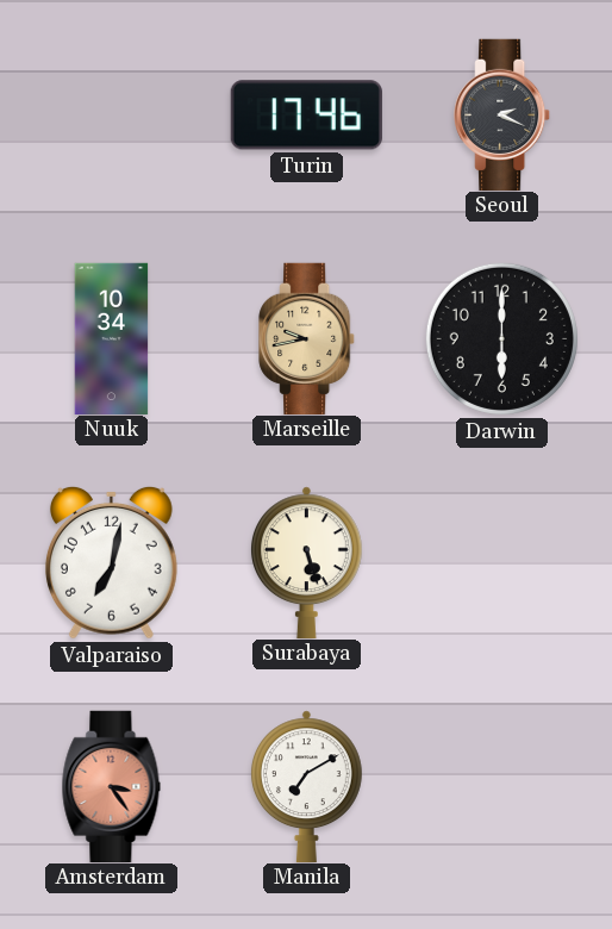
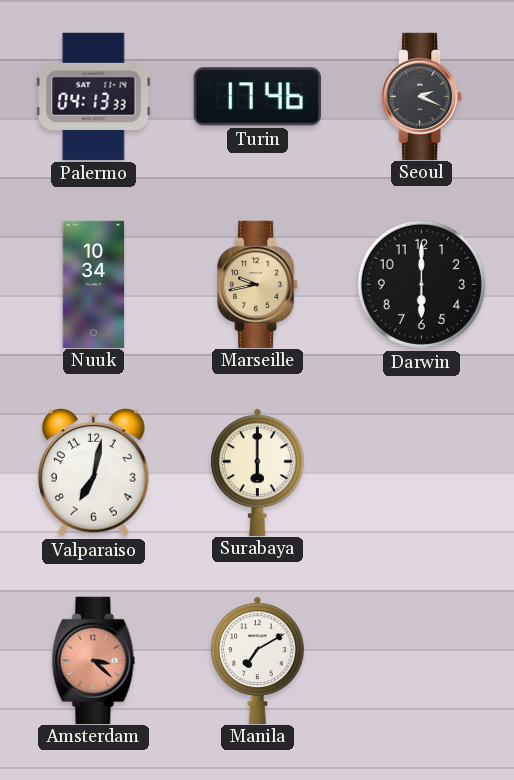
Palermo: none -> 04:13 (94, 96)
Surabaya: 5:27 -> 6:00 (257, 472)
Amsterdam: 3:24 -> 3:22 (94, 660)
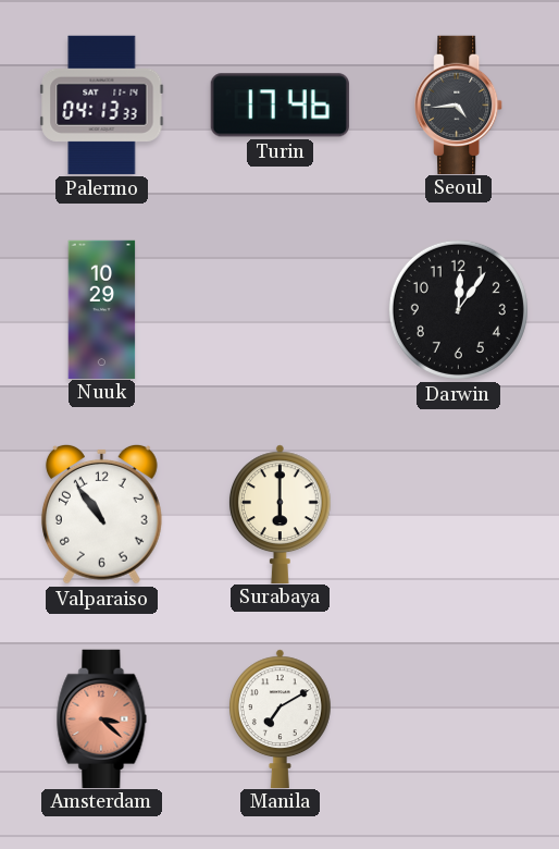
Seoul: 2:19 -> 4:44 (459, 104)
Nuuk: 10:34 -> 10:29 (102, 309)
Marseille: 9:43 -> none (258, 284)
Darwin: 6:00 -> 12:06 (458, 309)
Valparaiso: 7:02 -> 10:54 (101, 514)
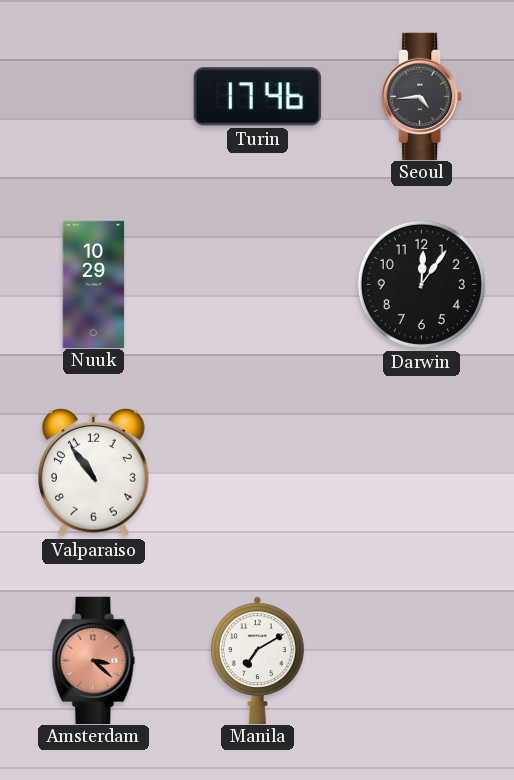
Palermo: 04:13 -> none (102, 104)
Surabaya: 6:00 -> none (279, 514)
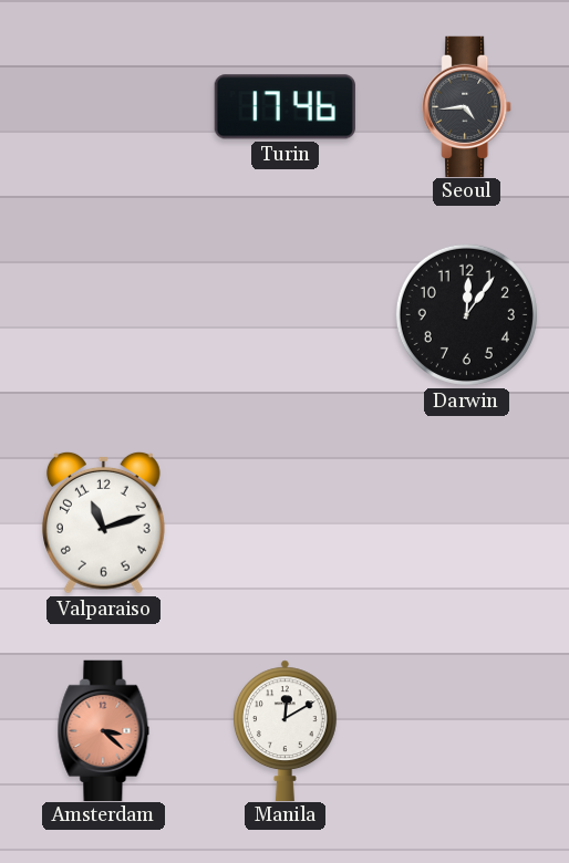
Nuuk: 10:29 -> none (94, 284)
Valparaiso: 10:54 -> 11:12 (103, 522)
Manila: 7:10 -> 12:10 (284, 730)
